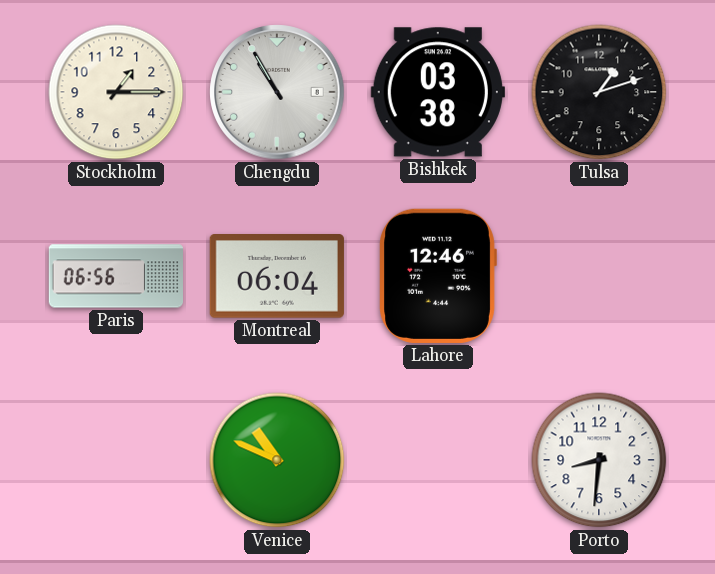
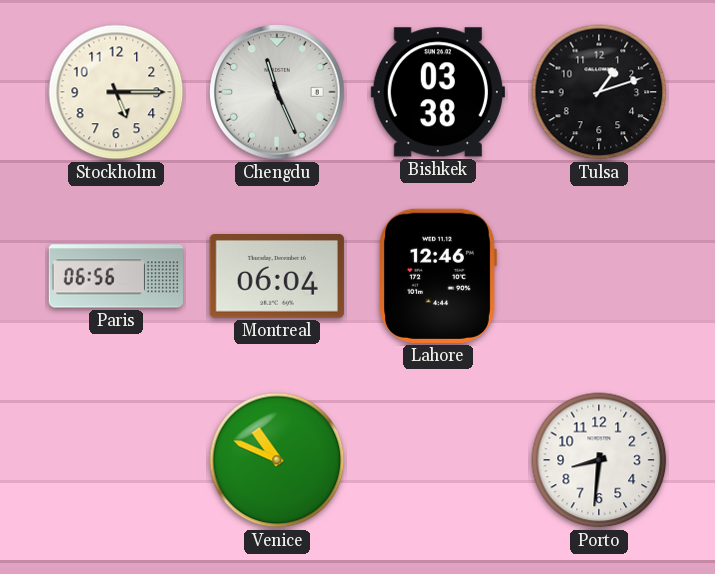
Stockholm: 1:15 -> 5:15 (116, 92)
Chengdu: 10:55 -> 11:26 (277, 92)
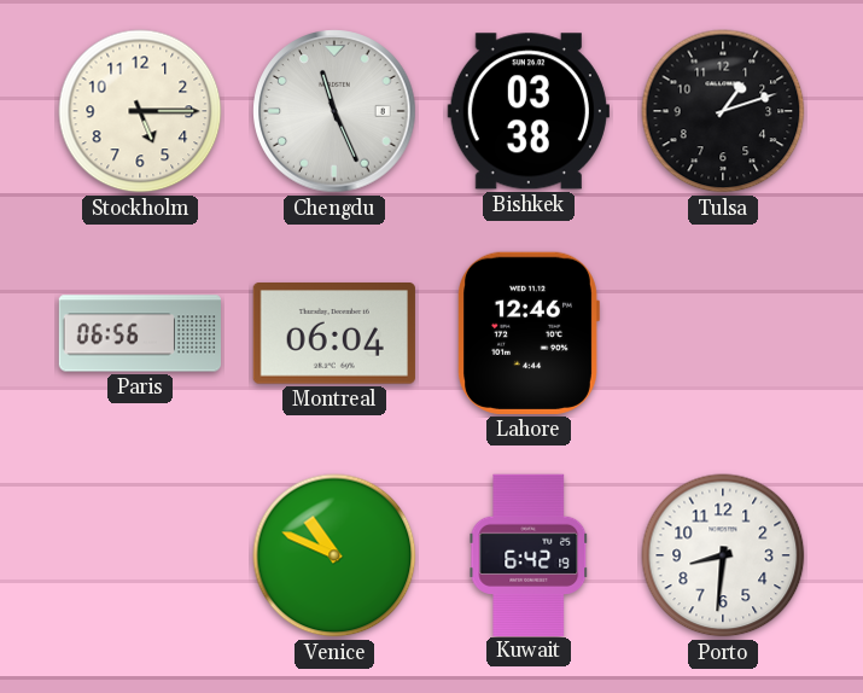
Kuwait: none -> 6:42 (529, 554)
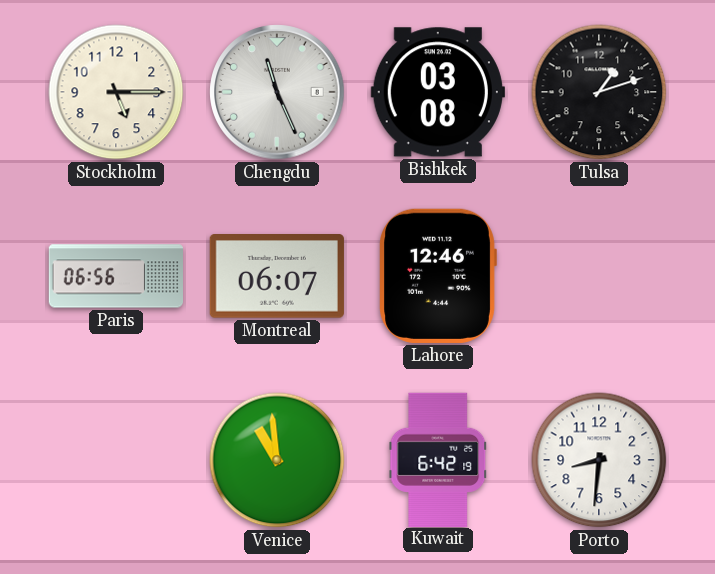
Bishkek: 03:38 -> 03:08 (438, 92)
Montreal: 06:04 -> 06:07 (277, 277)
Venice: 10:49 -> 10:59 (277, 460)
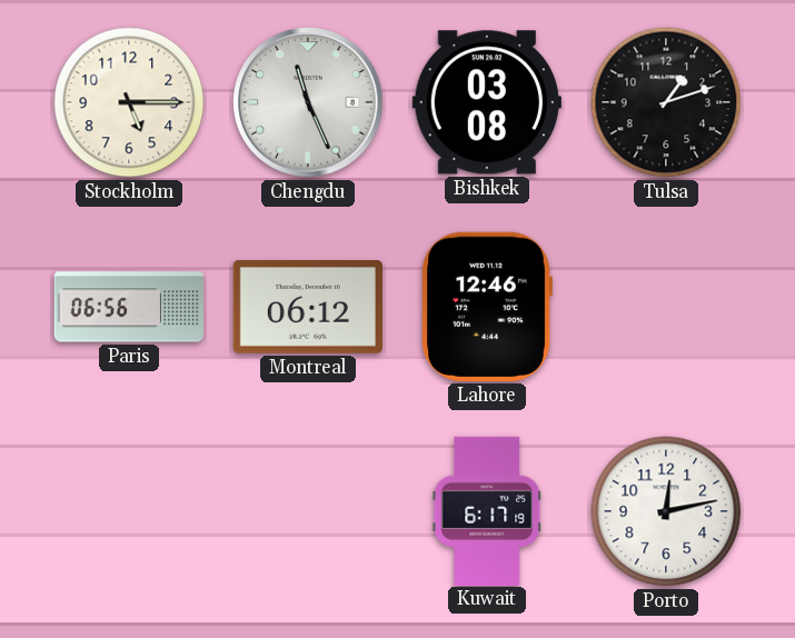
Montreal: 06:07 -> 06:12 (308, 308)
Venice: 10:59 -> none (277, 460)
Kuwait: 6:42 -> 6:17 (487, 510)
Porto: 8:31 -> 12:13 (666, 511)
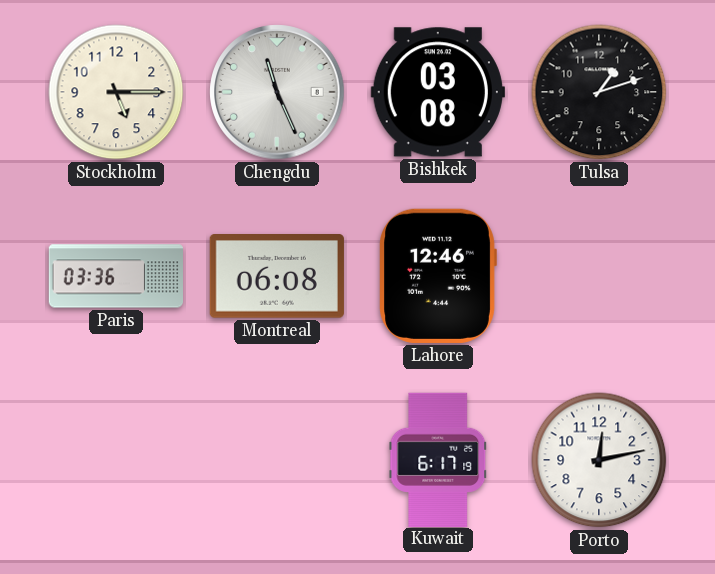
Paris: 06:56 -> 03:36 (115, 276)
Montreal: 06:12 -> 06:08 (277, 277)
